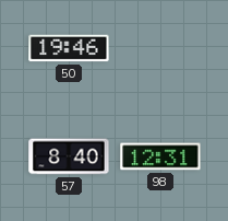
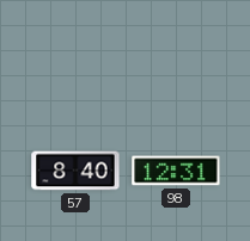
50: 19:46 -> none (69, 48)
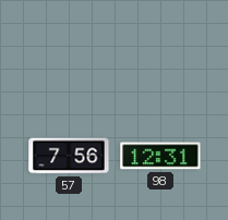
57: 8:40 -> 7:56 (69, 156)
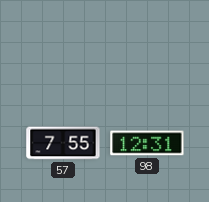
57: 7:56 -> 7:55 (63, 143)
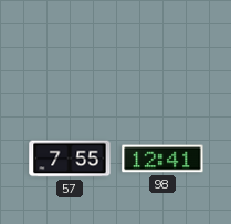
98: 12:31 -> 12:41 (162, 159)
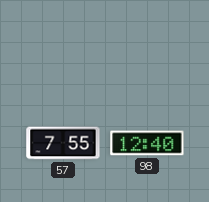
98: 12:41 -> 12:40 (147, 143)
